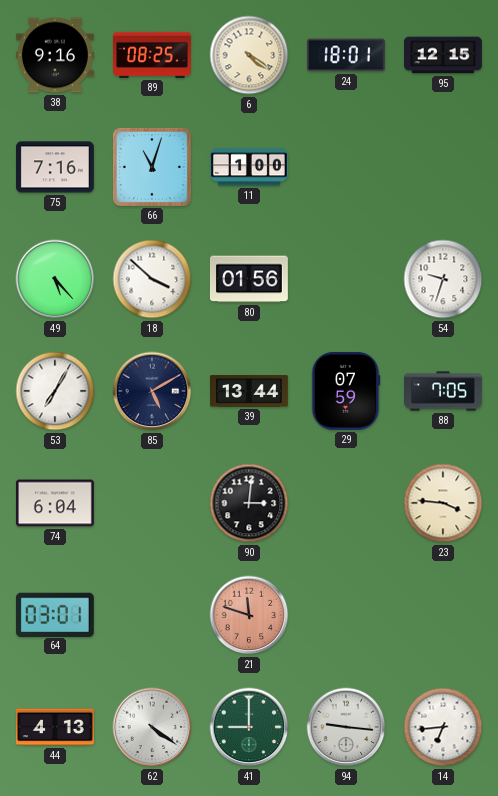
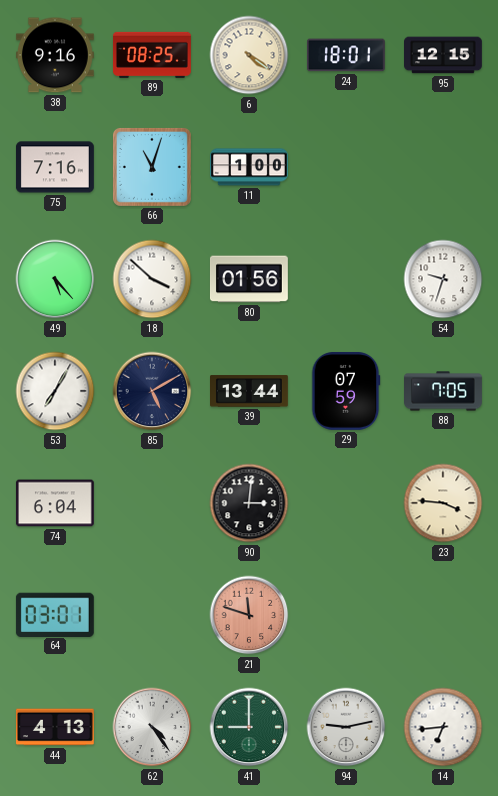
62: 4:21 -> 4:24 (152, 727)
94: 9:16 -> 9:13 (346, 727)
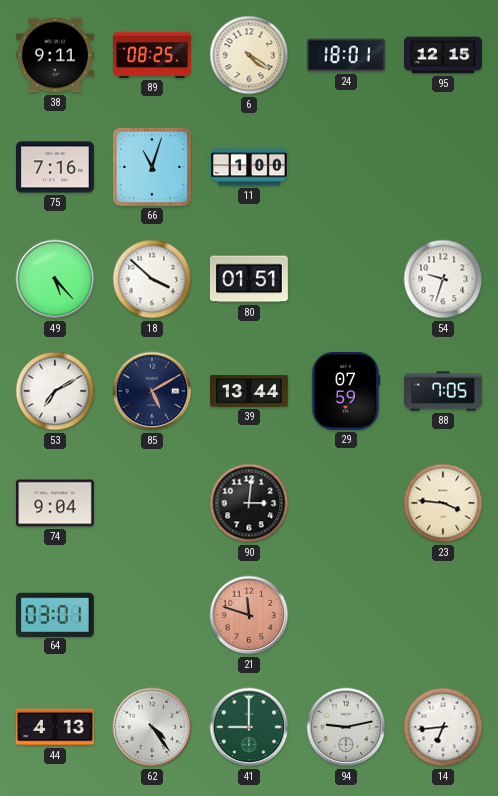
38: 9:16 -> 9:11 (55, 55)
80: 01:56 -> 01:51 (249, 279)
53: 7:05 -> 7:10 (55, 391)
74: 6:04 -> 9:04 (55, 503)
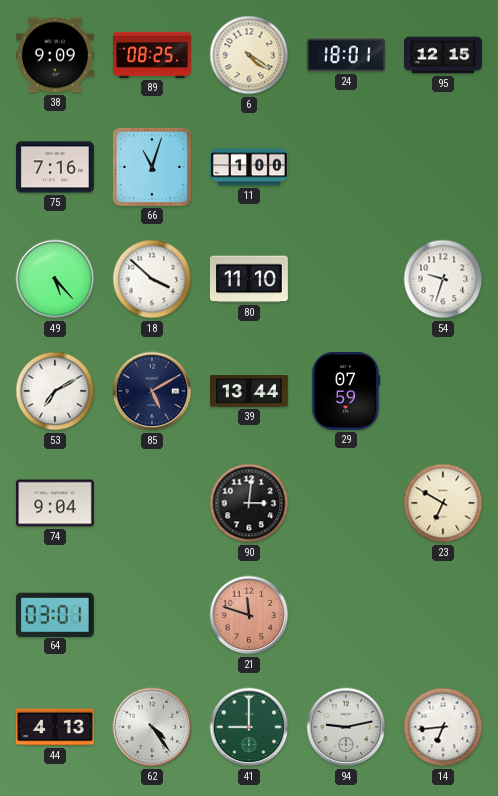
38: 9:11 -> 9:09 (55, 55)
80: 01:51 -> 11:10 (249, 279)
88: 7:05 -> none (444, 391)
23: 3:46 -> 6:50 (443, 503)
